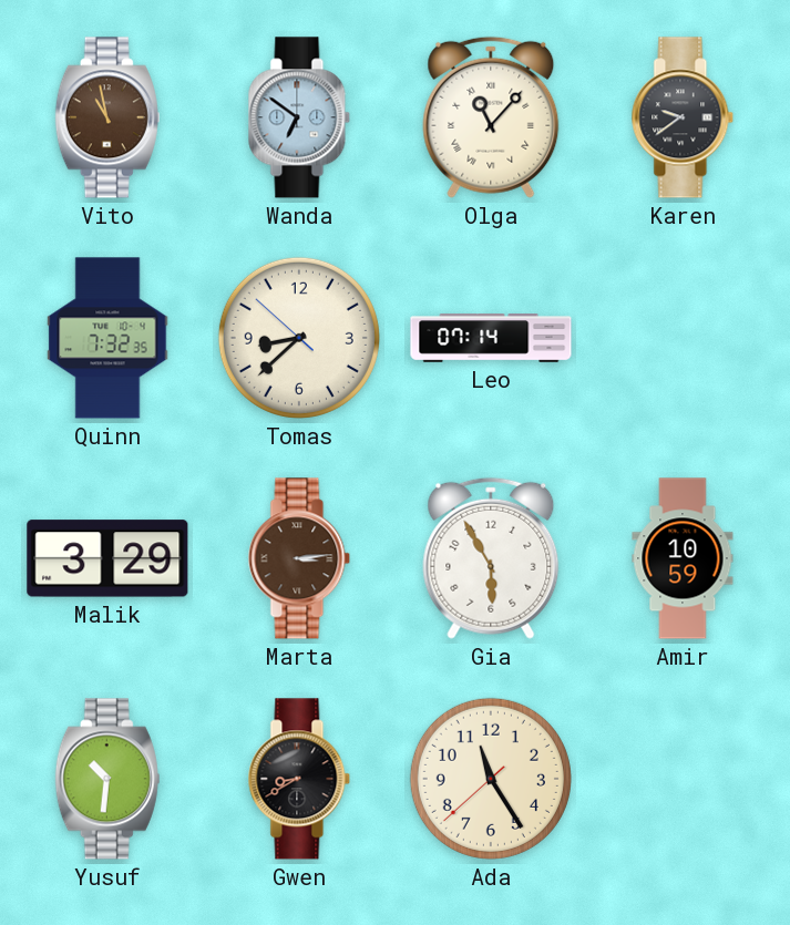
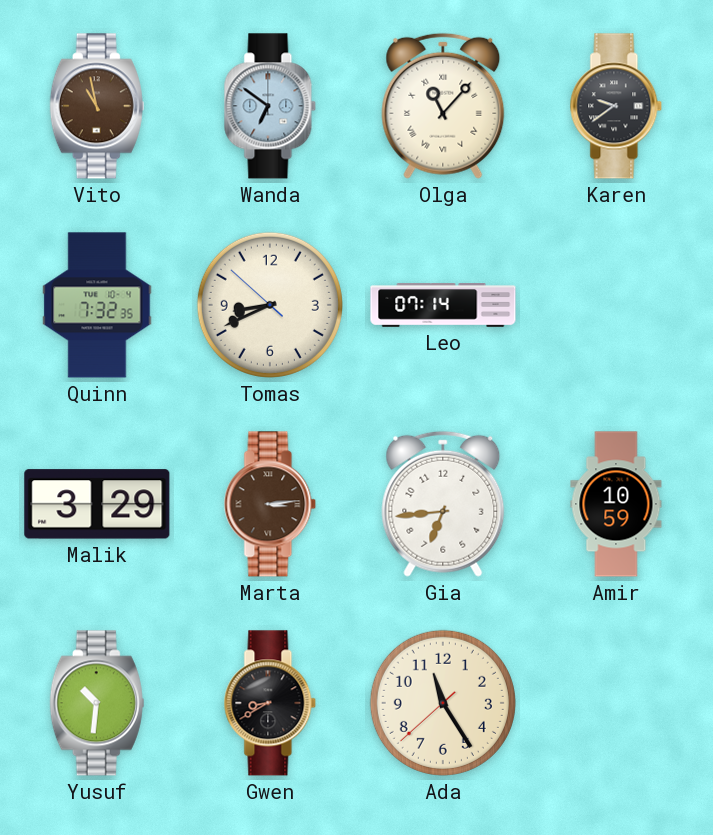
Tomas: 8:37 -> 8:40 (270, 305)
Gia: 5:55 -> 6:44 (443, 504)
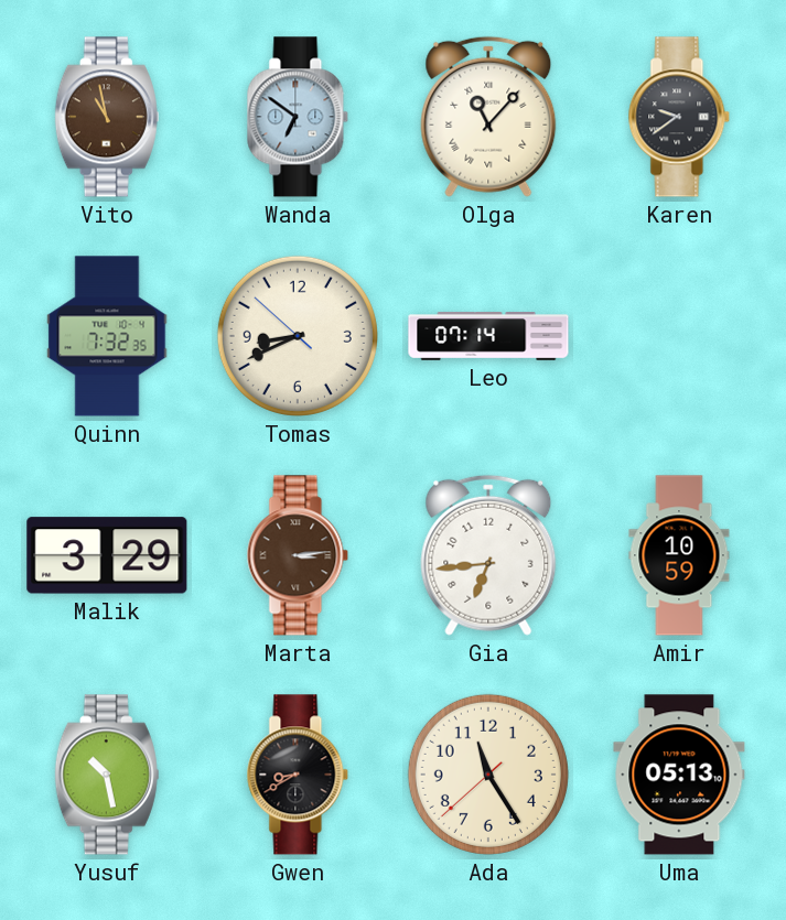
Yusuf: 10:31 -> 10:28 (107, 775)
Uma: none -> 05:13 (679, 775)
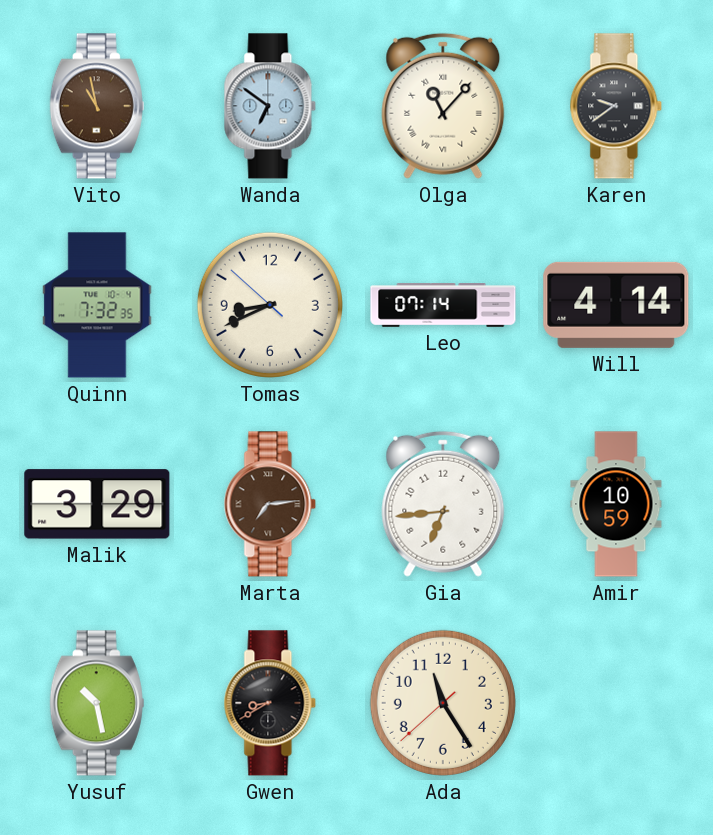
Will: none -> 4:14 (616, 305)
Marta: 3:14 -> 7:14 (270, 504)
Uma: 05:13 -> none (679, 775)
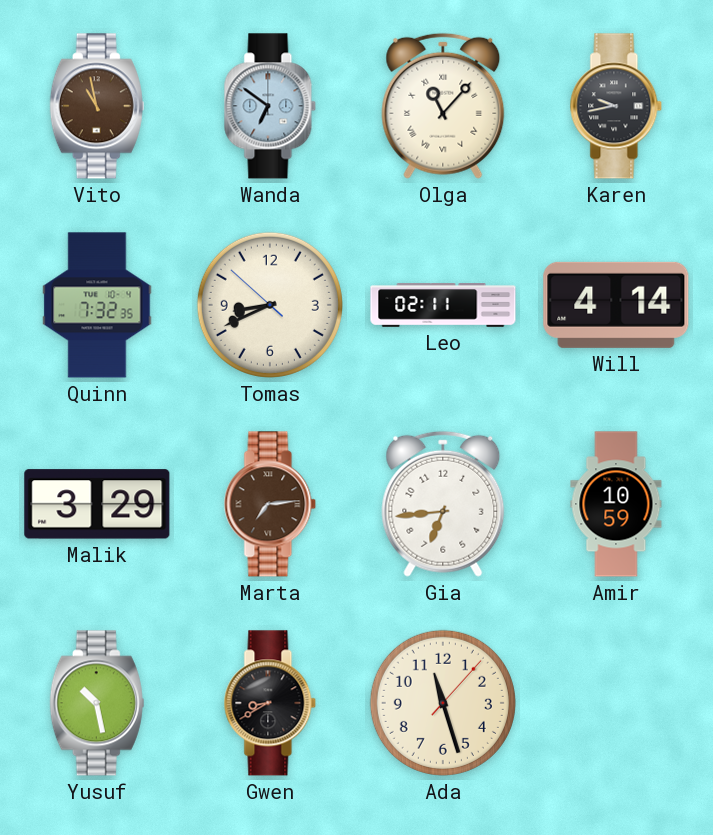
Karen: 9:39 -> 9:43 (616, 106)
Leo: 07:14 -> 02:11 (443, 305)
Ada: 11:24 -> 11:27 (443, 703)
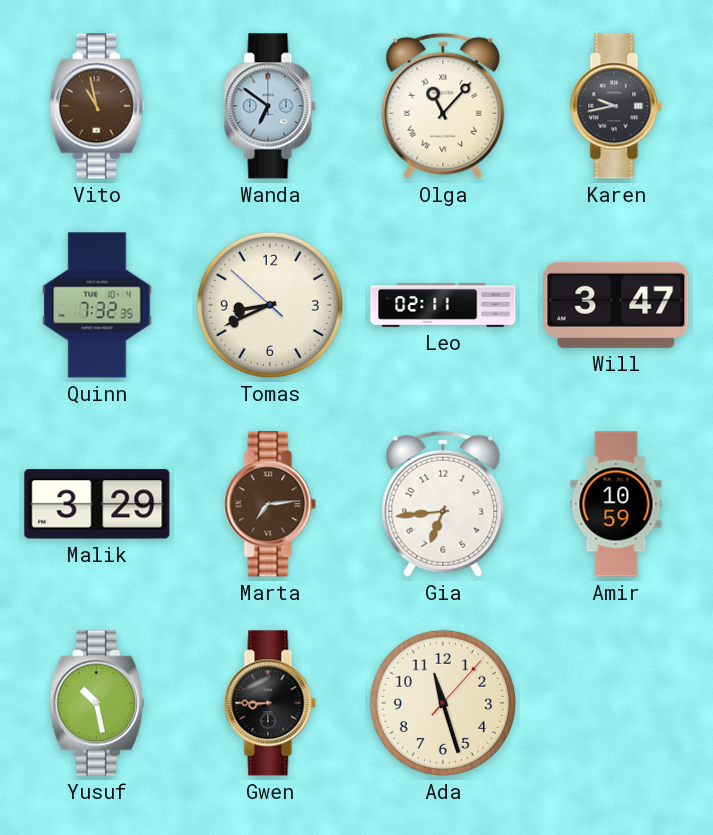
Will: 4:14 -> 3:47 (616, 305)
Gwen: 8:40 -> 8:45 (270, 703)
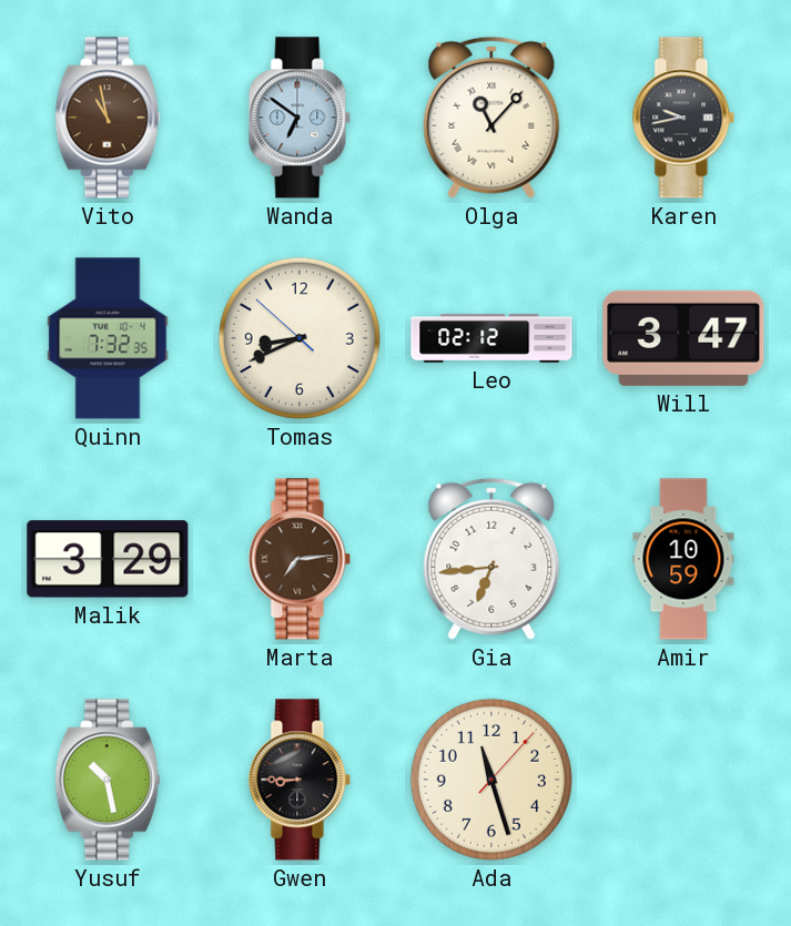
Leo: 02:11 -> 02:12 (491, 338)
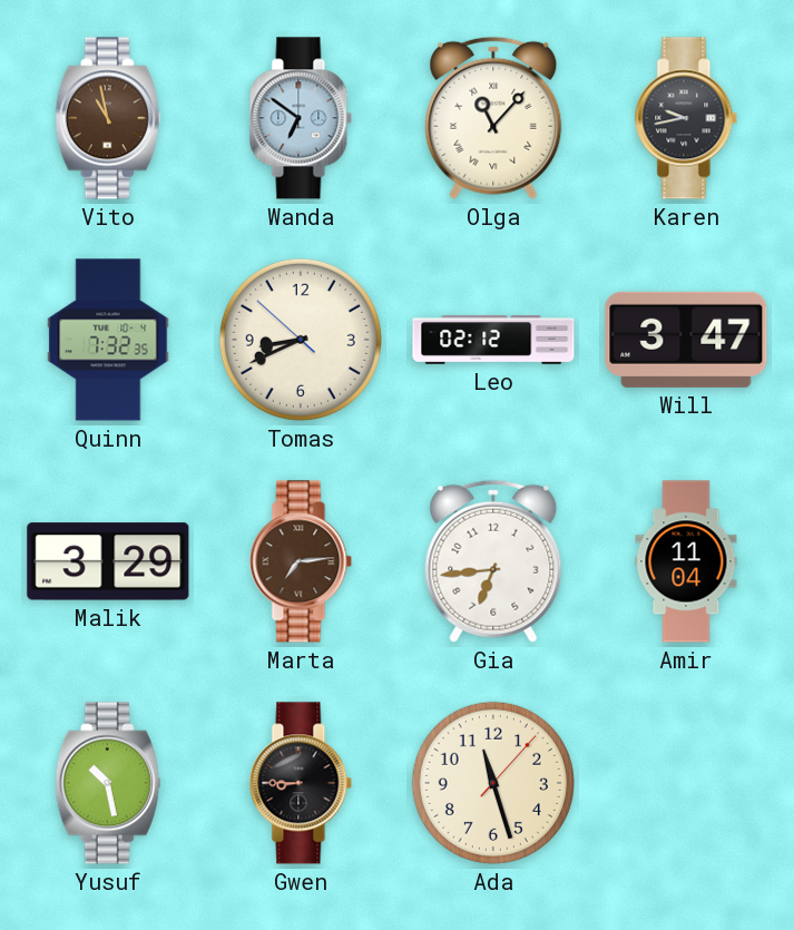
Amir: 10:59 -> 11:04 (686, 561)
